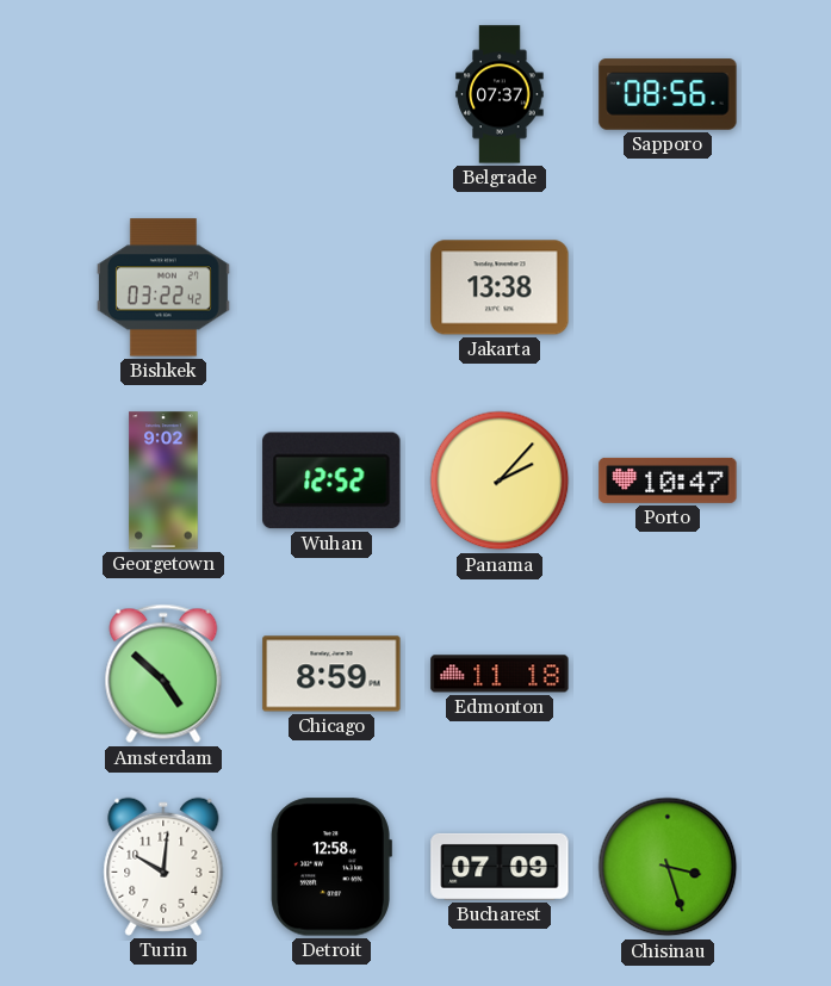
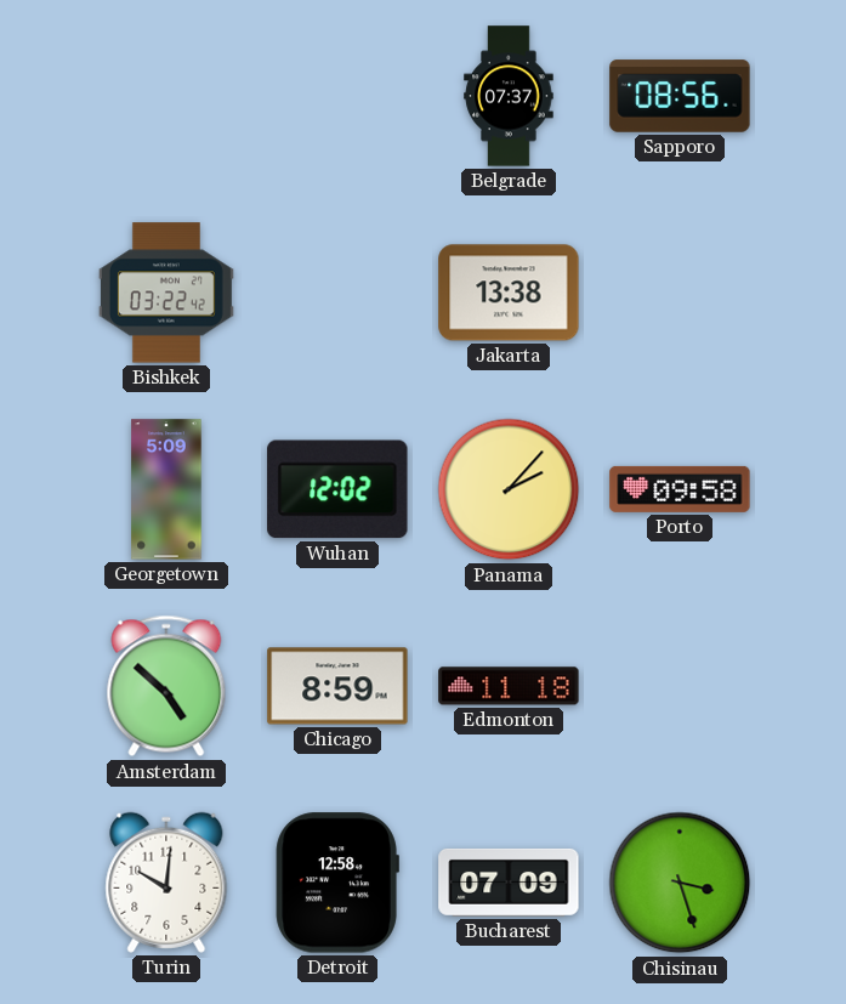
Georgetown: 9:02 -> 5:09 (166, 489)
Wuhan: 12:52 -> 12:02 (337, 489)
Porto: 10:47 -> 09:58 (680, 489)
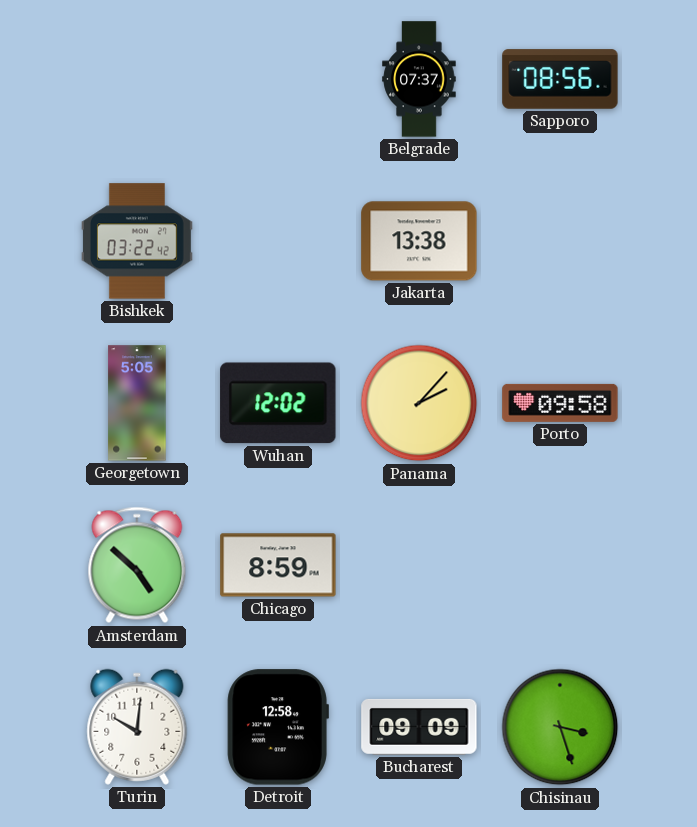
Georgetown: 5:09 -> 5:05 (137, 403)
Edmonton: 11:18 -> none (509, 686)
Bucharest: 07:09 -> 09:09 (419, 727)
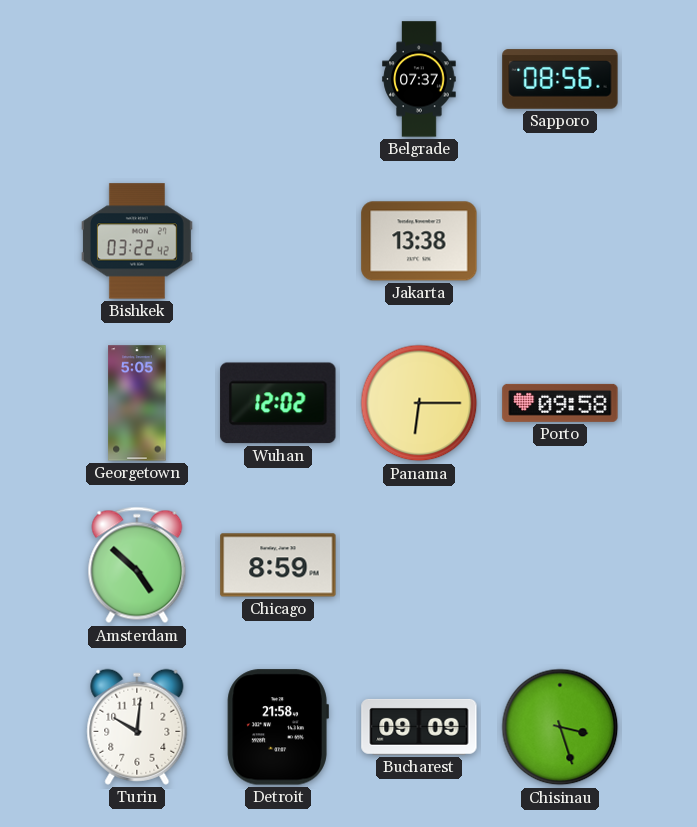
Panama: 2:07 -> 6:15 (419, 403)
Detroit: 12:58 -> 21:58 (278, 727)
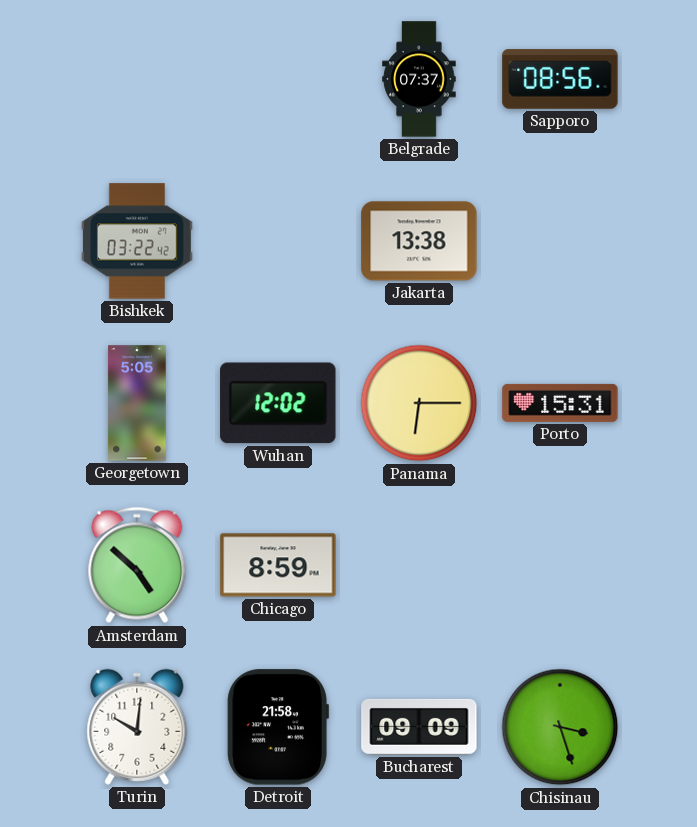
Porto: 09:58 -> 15:31 (560, 403)
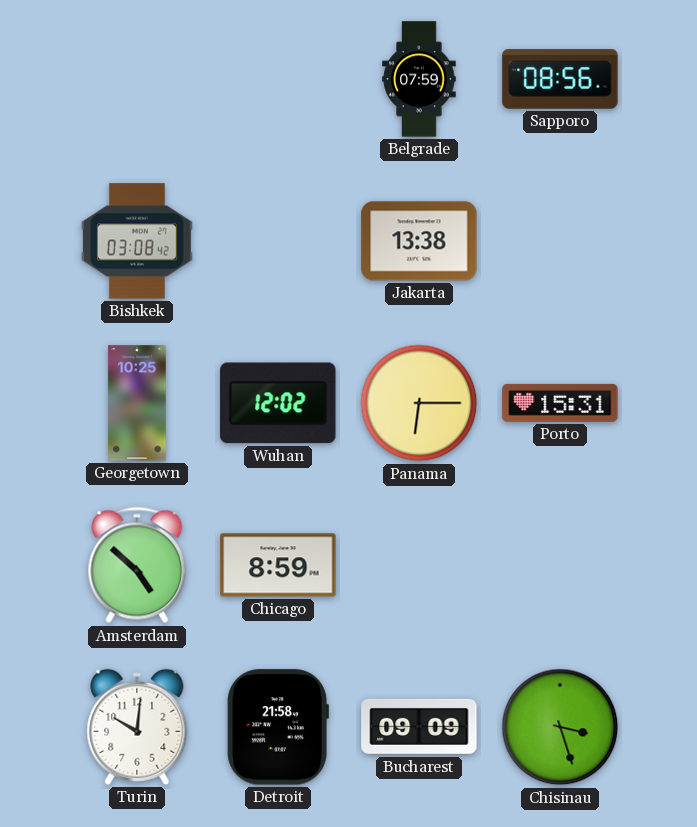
Belgrade: 07:37 -> 07:59 (419, 79)
Bishkek: 03:22 -> 03:08 (137, 241)
Georgetown: 5:05 -> 10:25 (137, 403)
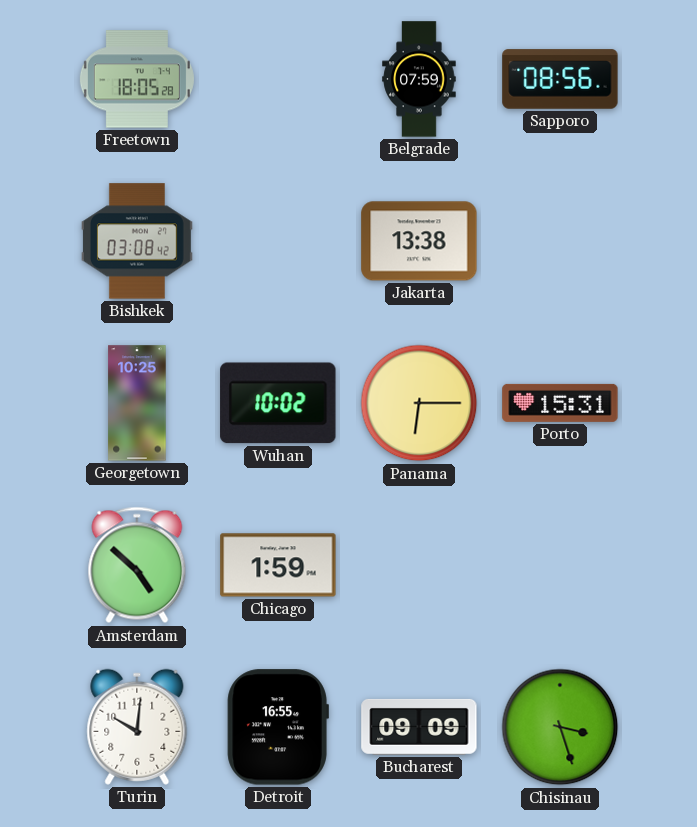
Freetown: none -> 18:05 (137, 79)
Wuhan: 12:02 -> 10:02 (278, 403)
Chicago: 8:59 -> 1:59 (278, 565)
Detroit: 21:58 -> 16:55 (278, 727)
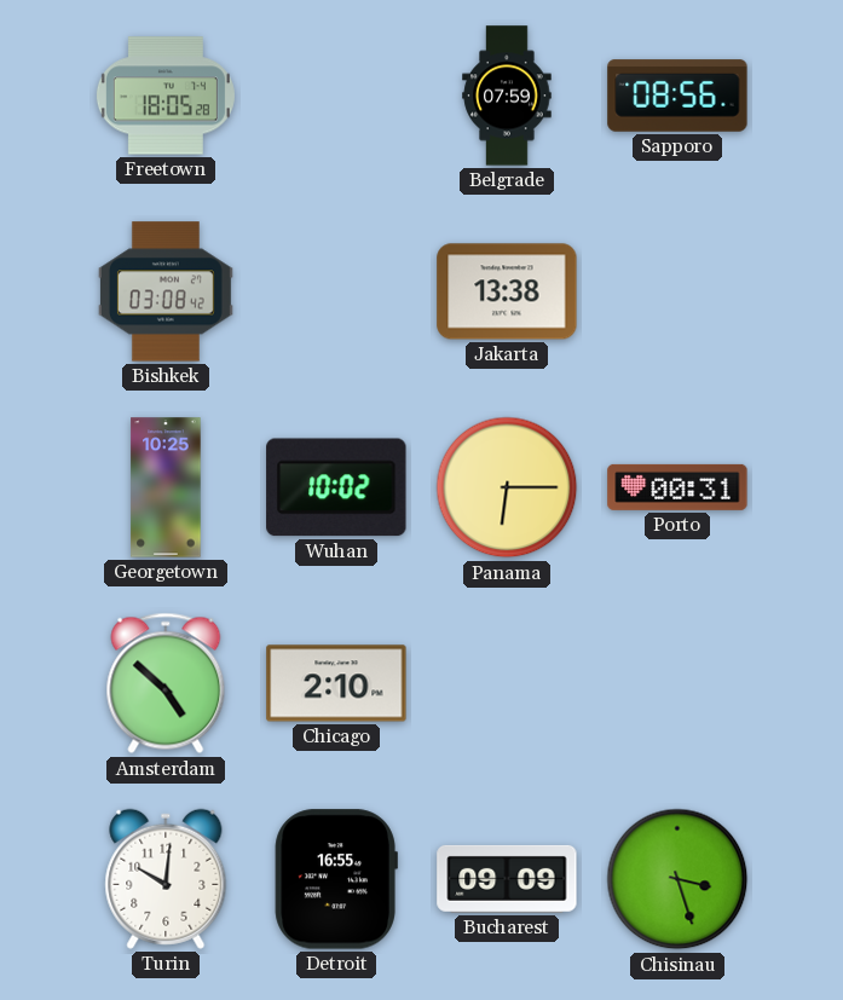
Porto: 15:31 -> 00:31 (677, 487)
Chicago: 1:59 -> 2:10 (336, 683)
